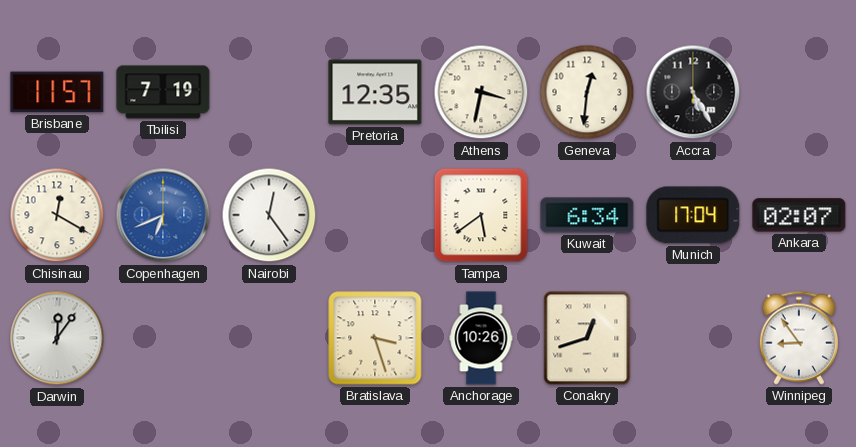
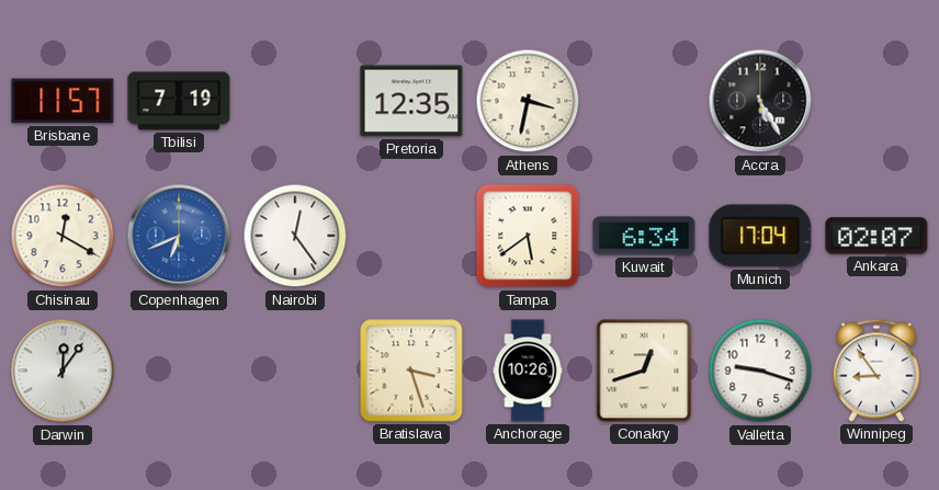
Geneva: 12:31 -> none (587, 92)
Valletta: none -> 9:18 (760, 371)
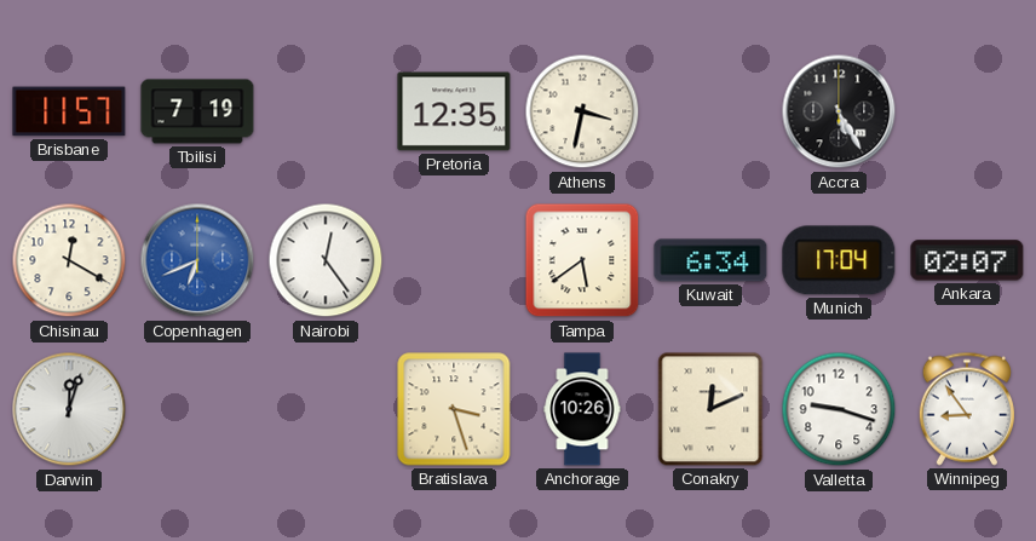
Darwin: 12:06 -> 12:03 (69, 409)
Conakry: 12:42 -> 12:11 (710, 409)
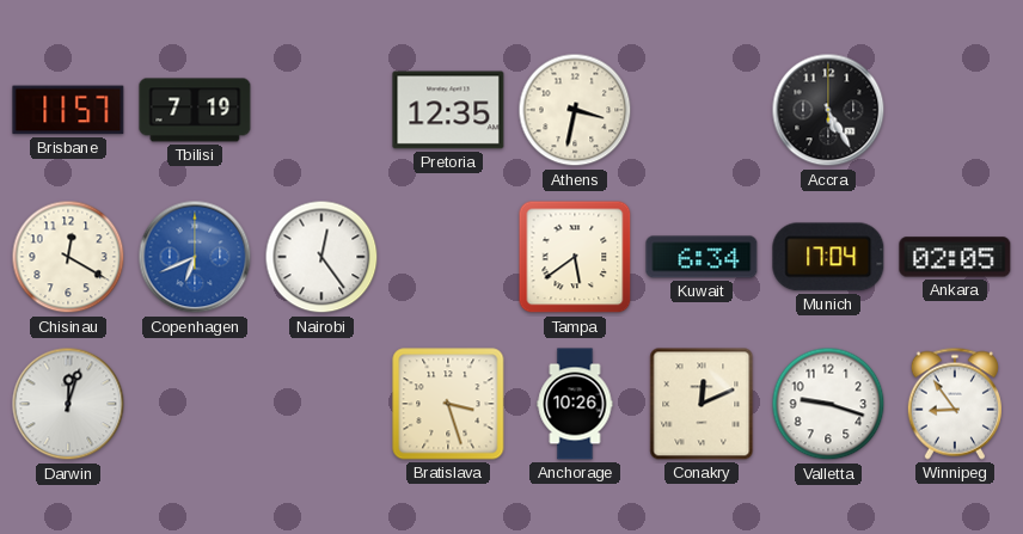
Ankara: 02:07 -> 02:05 (955, 257)
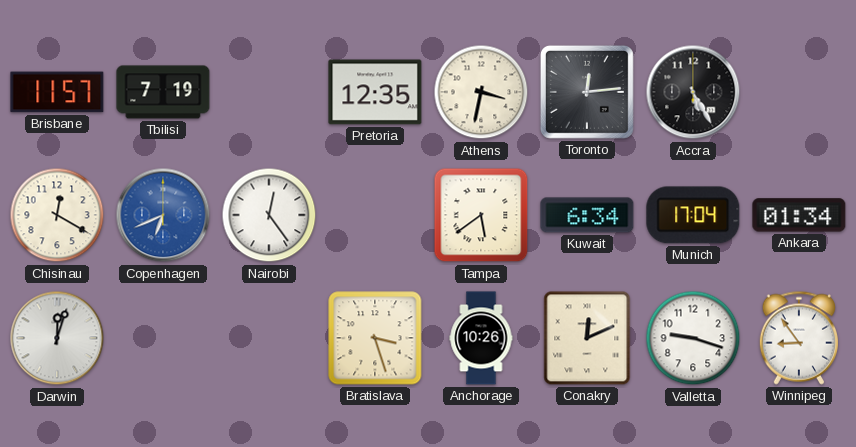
Toronto: none -> 12:14 (587, 92)
Ankara: 02:05 -> 01:34 (799, 215)
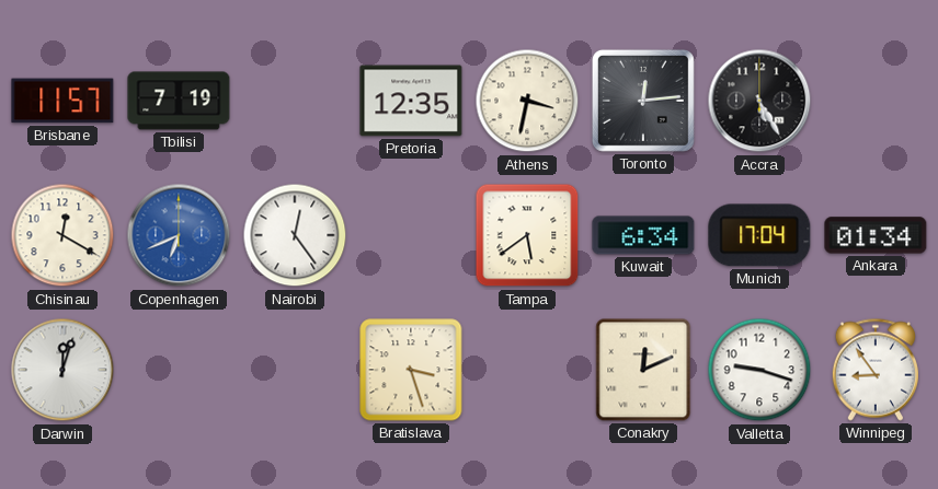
Anchorage: 10:26 -> none (481, 338)
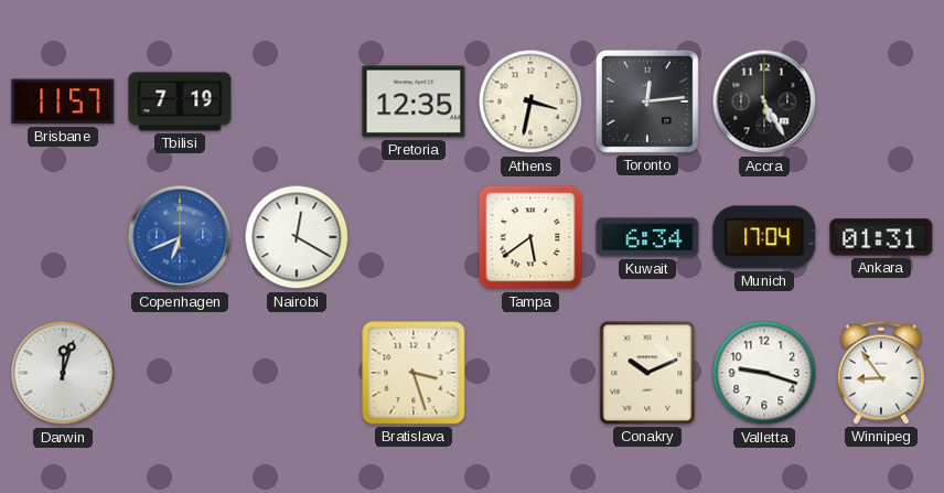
Chisinau: 12:20 -> none (62, 235)
Nairobi: 12:24 -> 12:20 (297, 237)
Ankara: 01:34 -> 01:31 (881, 237)
Conakry: 12:11 -> 10:11 (647, 373)
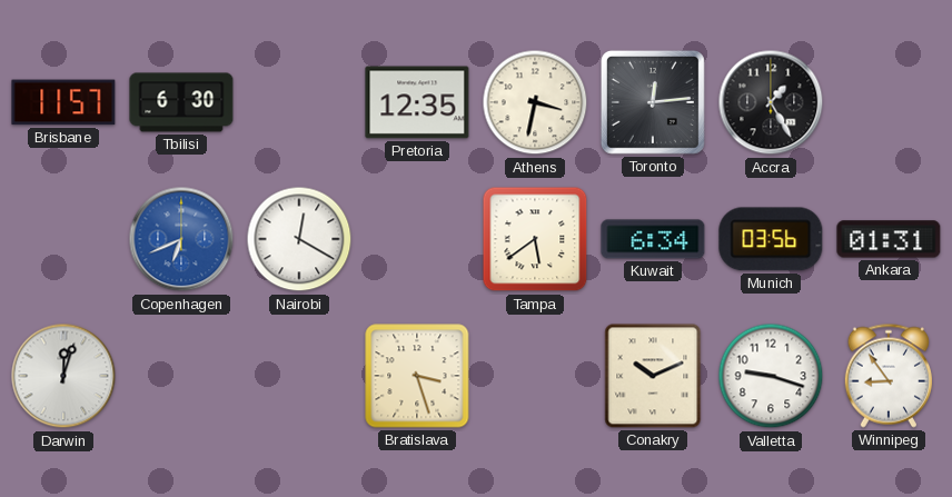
Tbilisi: 7:19 -> 6:30 (181, 102)
Accra: 5:25 -> 1:25 (771, 102)
Munich: 17:04 -> 03:56 (771, 239)
